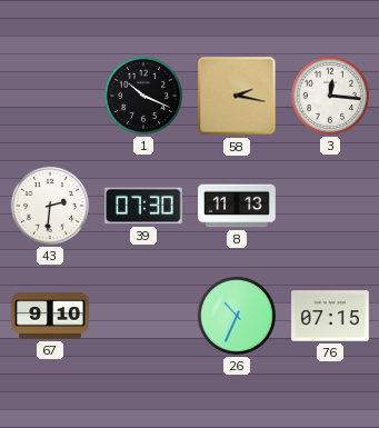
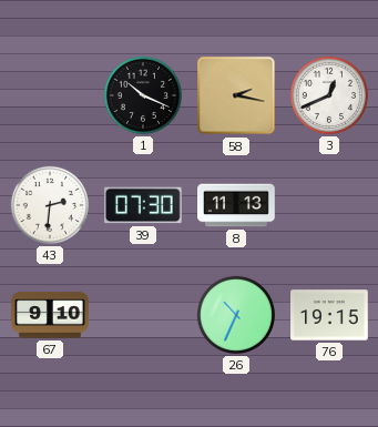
3: 12:16 -> 12:41 (329, 95)
76: 07:15 -> 19:15 (329, 315)
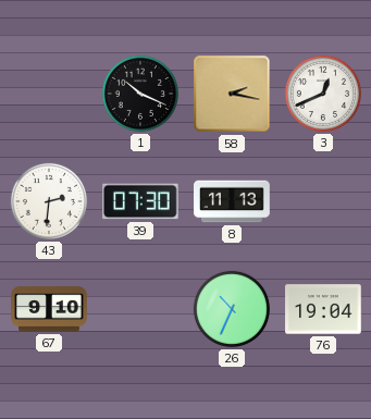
76: 19:15 -> 19:04 (323, 309)
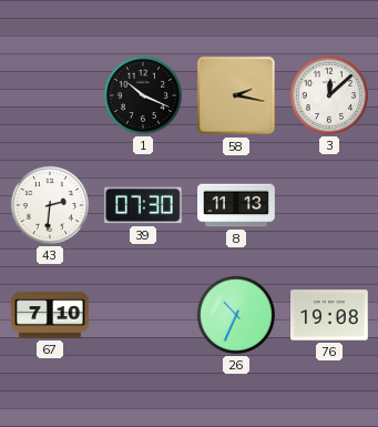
3: 12:41 -> 12:08 (329, 95)
67: 9:10 -> 7:10 (50, 315)
76: 19:04 -> 19:08 (329, 315)
